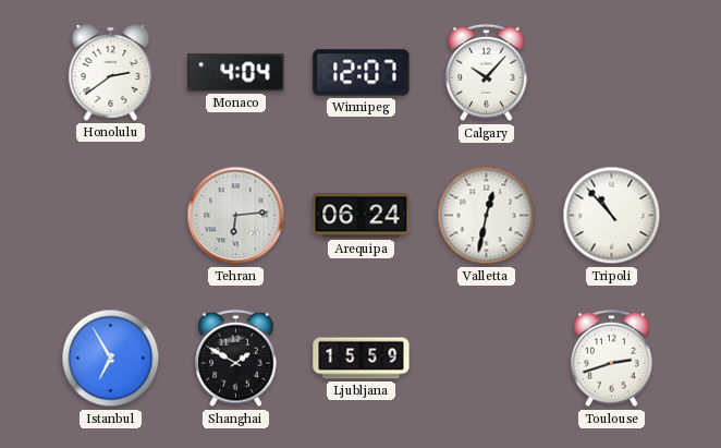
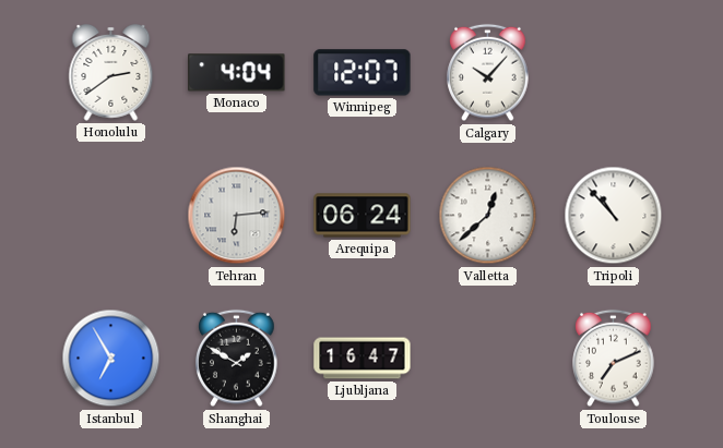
Valletta: 12:32 -> 12:38 (488, 216)
Ljubljana: 15:59 -> 16:47 (363, 359)
Toulouse: 2:42 -> 7:11 (614, 359)
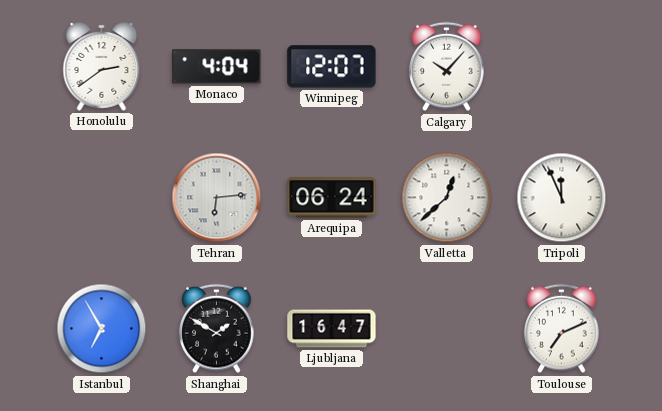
Tripoli: 10:53 -> 11:56 (562, 198)
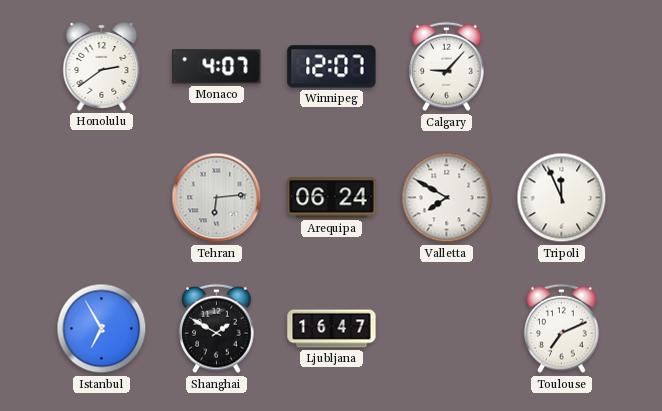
Monaco: 4:04 -> 4:07 (217, 67)
Calgary: 10:07 -> 9:07 (447, 67)
Valletta: 12:38 -> 7:50 (447, 198)
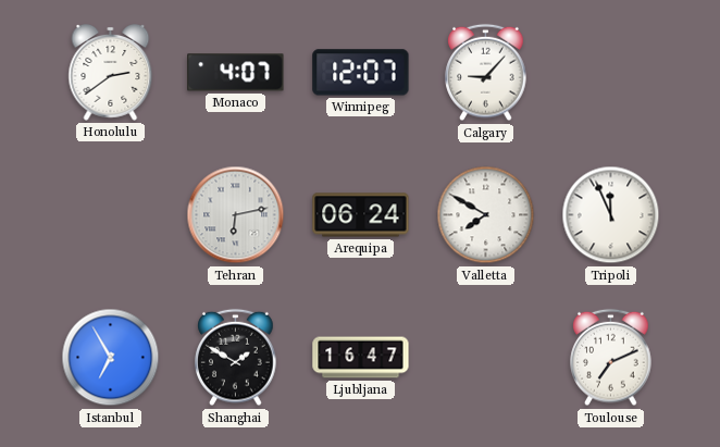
Tehran: 6:14 -> 6:13 (236, 215)
